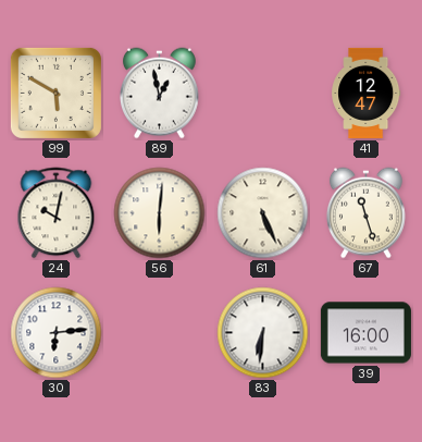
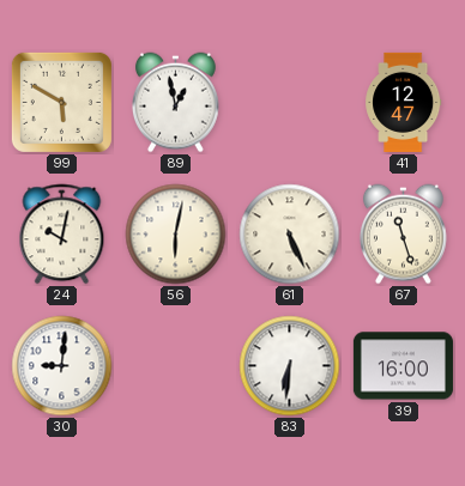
56: 6:01 -> 6:02 (176, 235)
30: 6:14 -> 9:01 (62, 366)
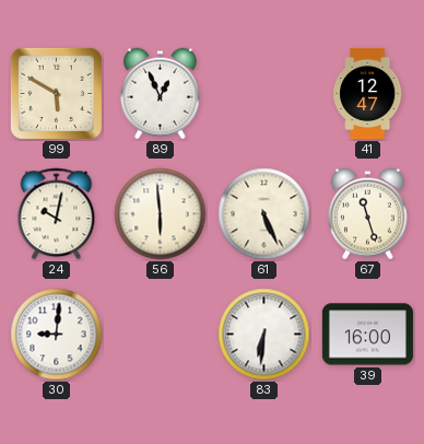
89: 12:58 -> 12:56 (160, 94)
56: 6:02 -> 5:59 (161, 214)
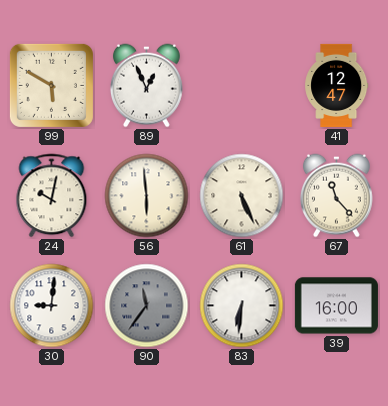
67: 11:27 -> 11:23 (336, 196)
90: none -> 11:36 (147, 306)
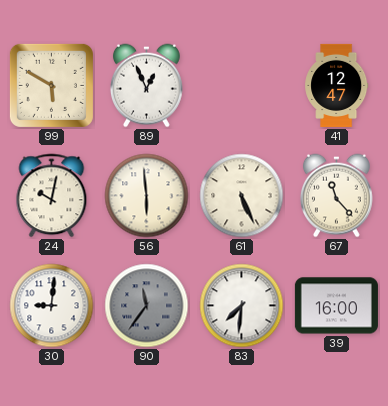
83: 6:31 -> 7:31 (242, 306)
